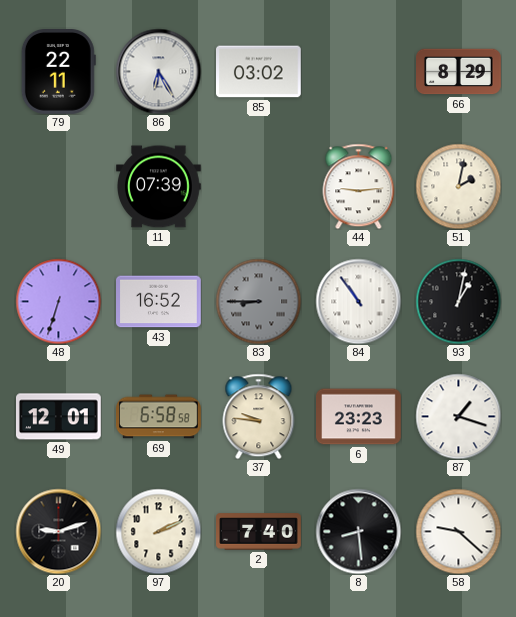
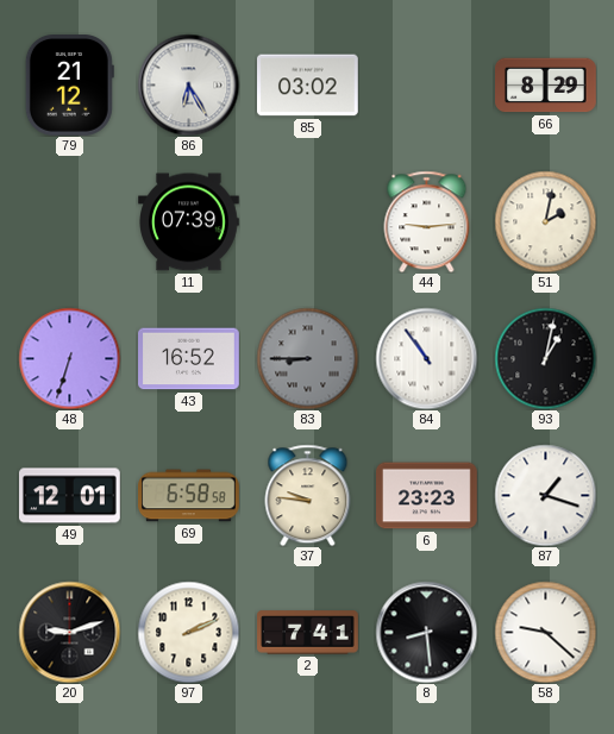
79: 22:11 -> 21:12 (69, 86)
2: 7:40 -> 7:41 (308, 633)
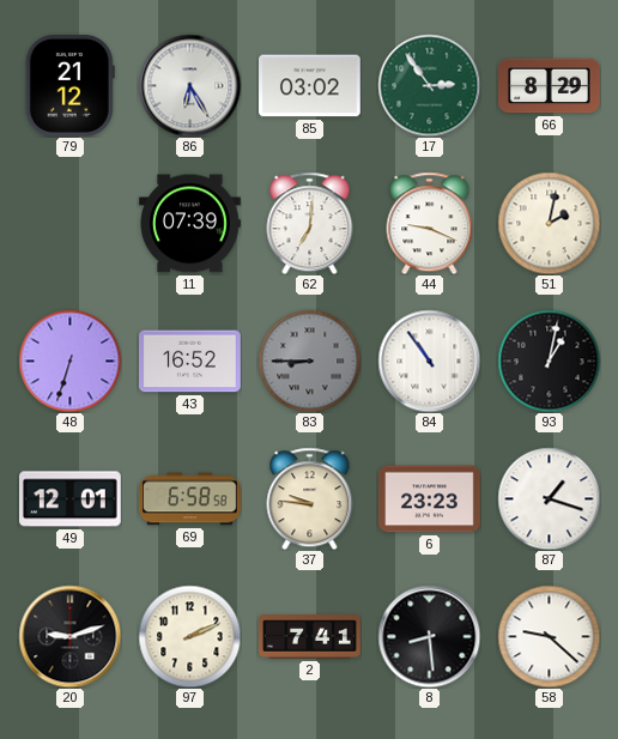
17: none -> 2:54 (429, 85)
62: none -> 7:01 (310, 223)
44: 9:14 -> 9:19 (430, 223)
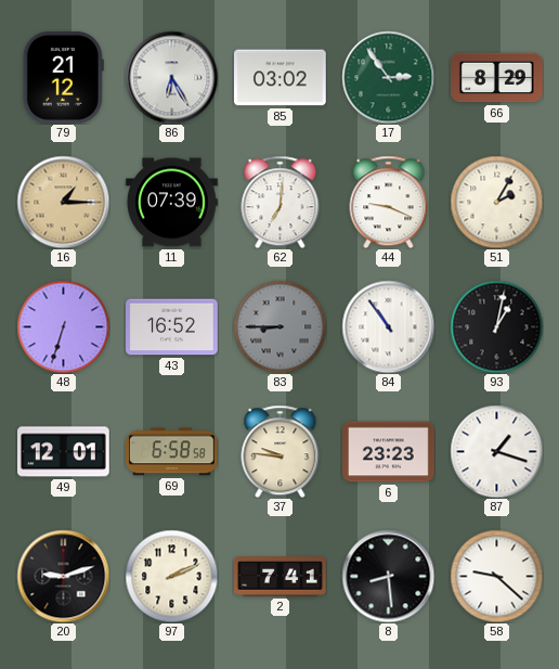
16: none -> 1:15 (63, 202)
51: 2:02 -> 2:05 (496, 202)
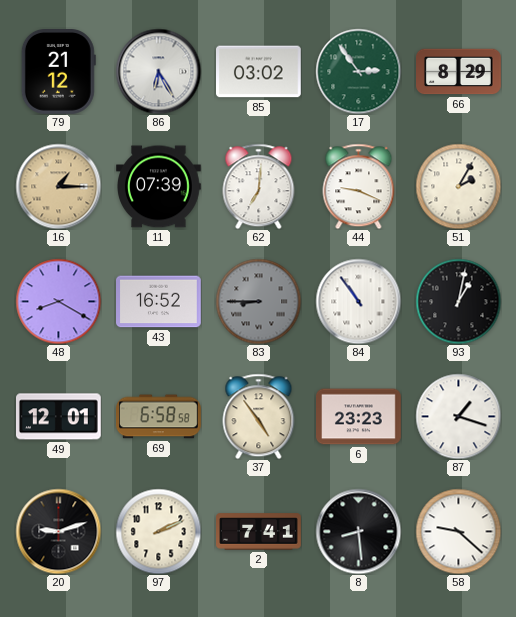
48: 6:33 -> 8:20 (58, 301)
37: 9:46 -> 4:54 (259, 416)
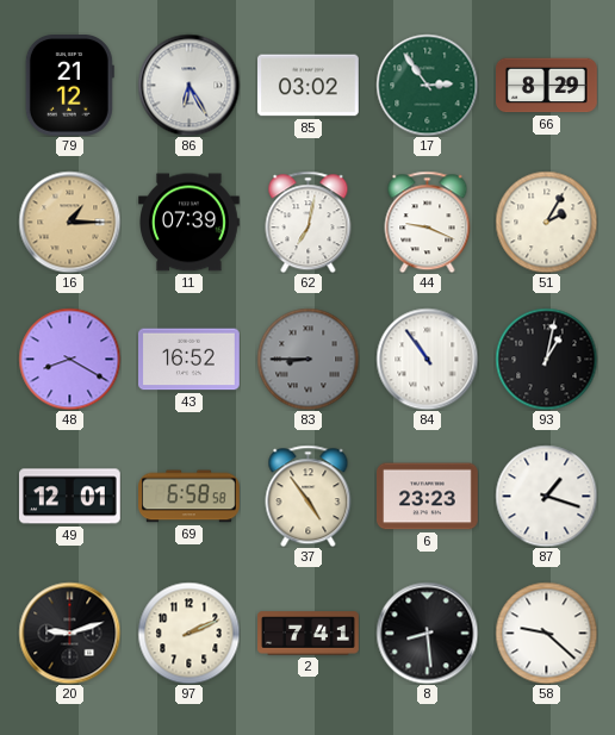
62: 7:01 -> 7:02 (309, 222)
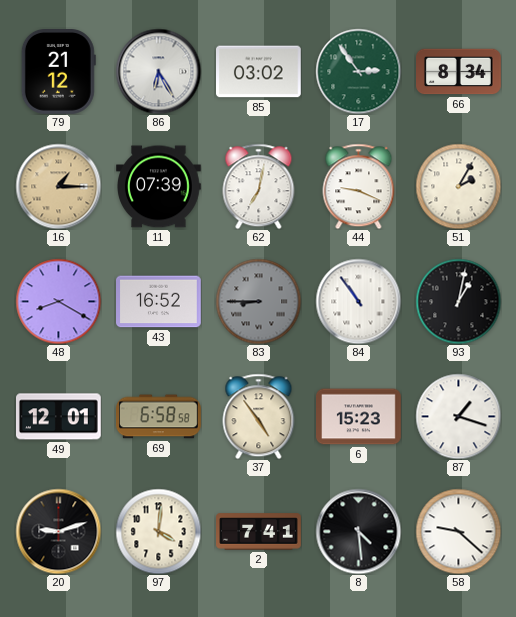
66: 8:29 -> 8:34 (459, 72)
6: 23:23 -> 15:23 (359, 417)
97: 2:11 -> 4:01 (158, 531)
8: 8:29 -> 4:29 (358, 531)
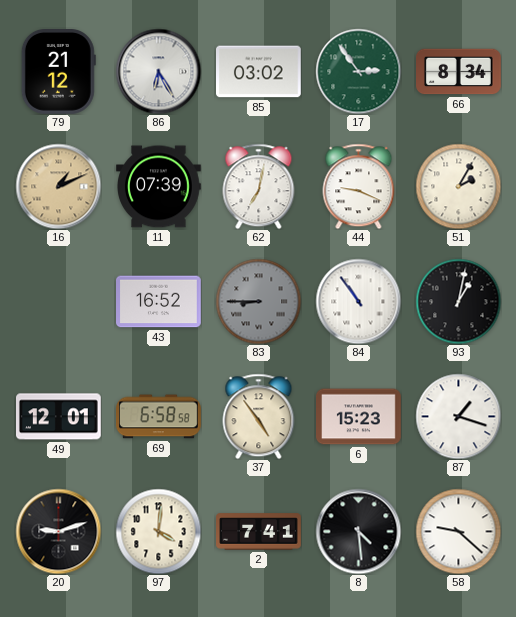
16: 1:15 -> 1:11 (58, 186)
48: 8:20 -> none (58, 301)
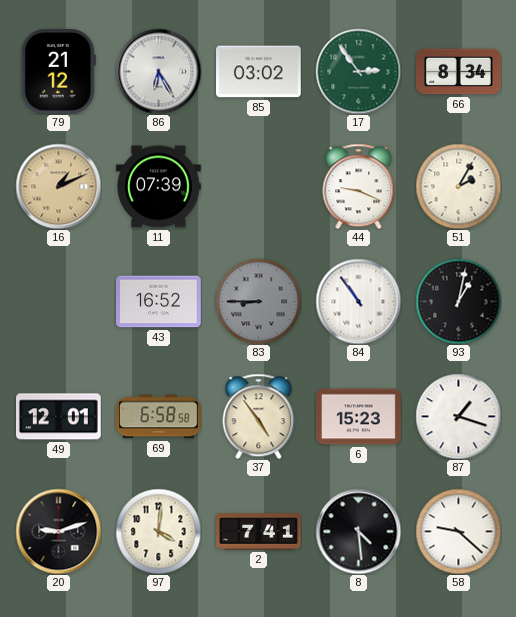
62: 7:02 -> none (259, 186)
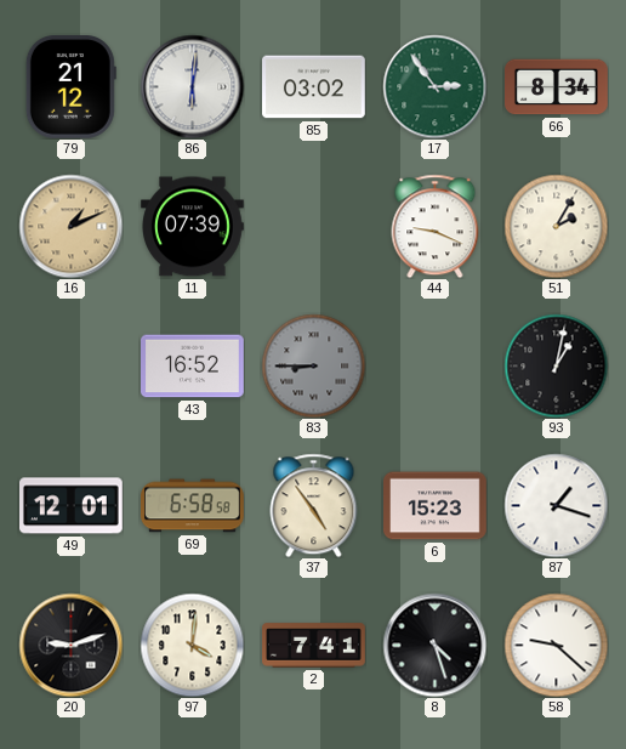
86: 6:25 -> 6:01 (192, 86)
84: 10:54 -> none (358, 301)
8: 4:29 -> 4:27 (434, 645)
